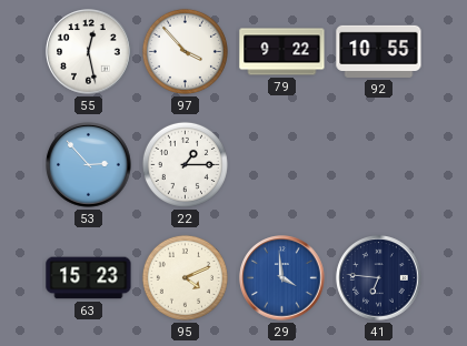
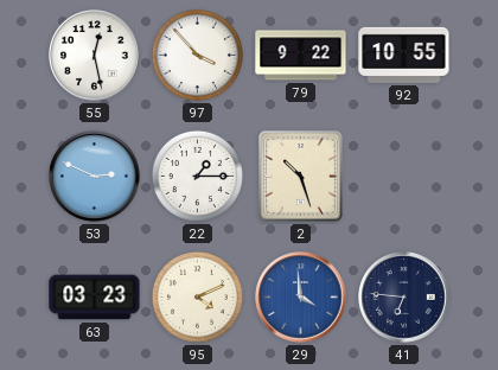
53: 2:53 -> 2:49 (95, 177)
2: none -> 10:27 (301, 177)
63: 15:23 -> 03:23 (95, 298)
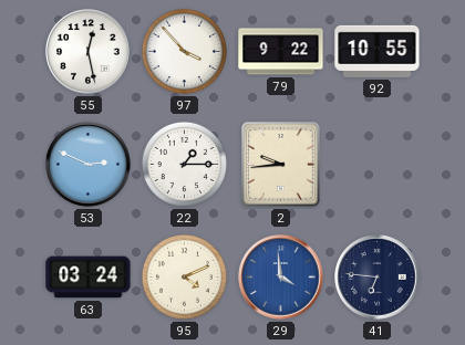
2: 10:27 -> 9:44 (281, 165)
63: 03:23 -> 03:24 (89, 278)
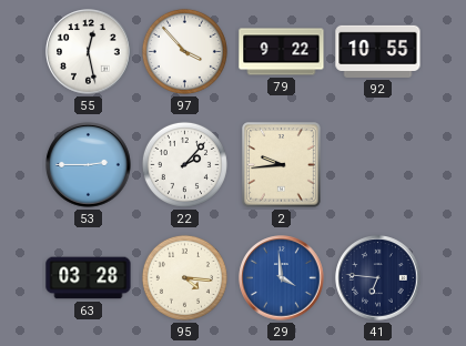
53: 2:49 -> 2:45 (89, 165)
22: 1:15 -> 2:07 (184, 164)
63: 03:24 -> 03:28 (89, 278)
95: 4:11 -> 4:16 (184, 277)
